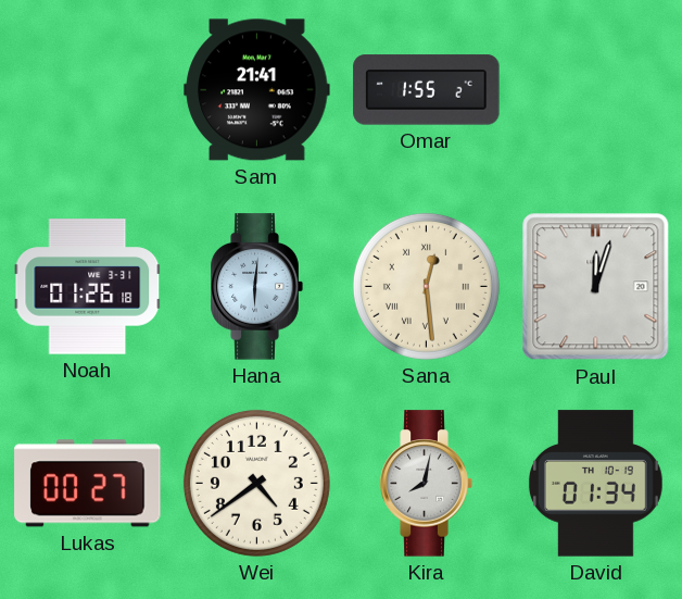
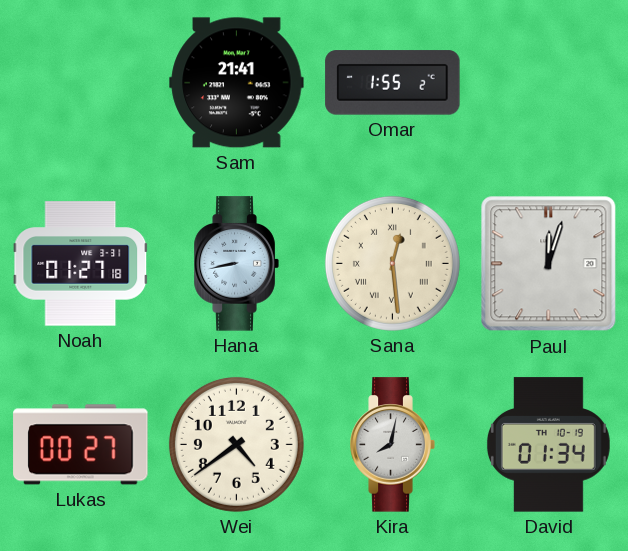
Noah: 01:26 -> 01:27 (81, 264)
Hana: 6:01 -> 8:43 (236, 264)
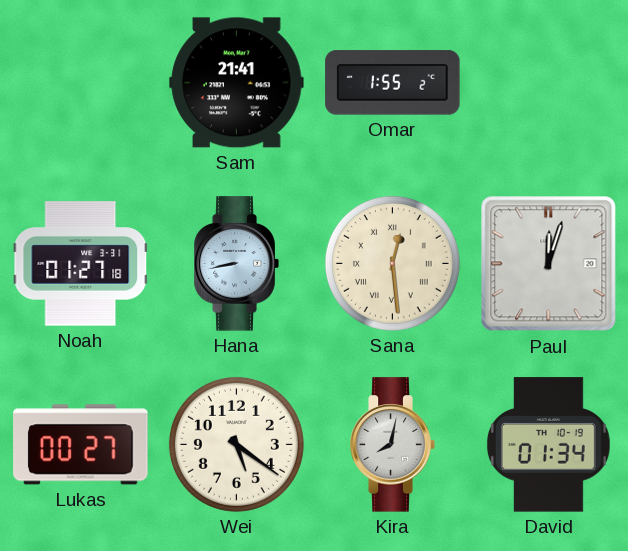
Wei: 4:39 -> 5:21 (236, 444)
